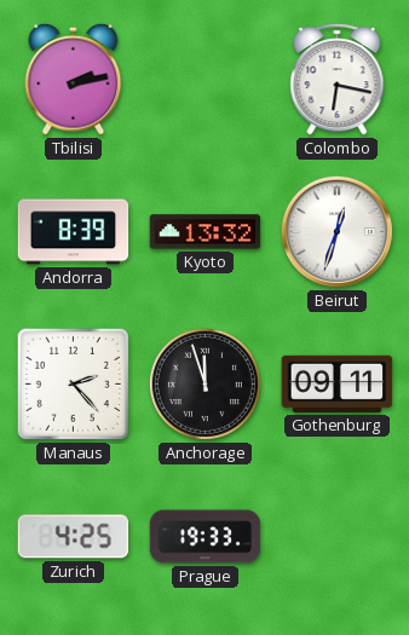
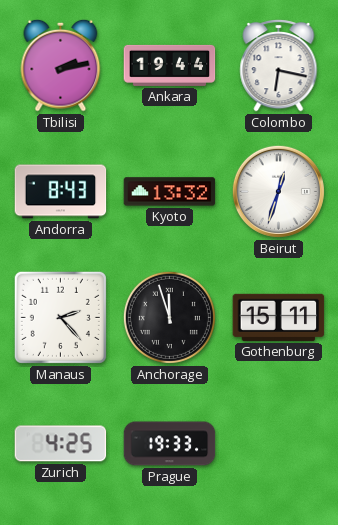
Ankara: none -> 19:44 (170, 65)
Andorra: 8:39 -> 8:43 (61, 192)
Gothenburg: 09:11 -> 15:11 (279, 317)
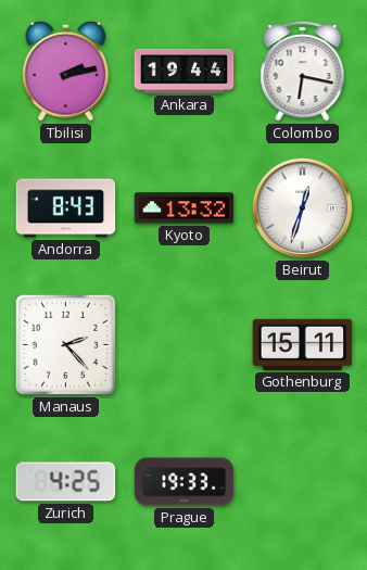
Anchorage: 11:57 -> none (169, 317)
